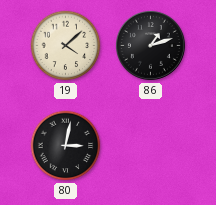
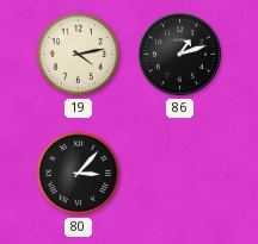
19: 4:08 -> 4:13 (79, 55)
80: 3:02 -> 3:07 (79, 174)
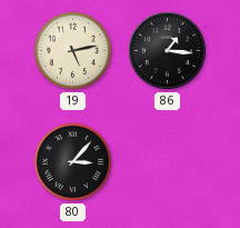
19: 4:13 -> 5:13 (73, 51)
86: 1:12 -> 1:16 (167, 50)
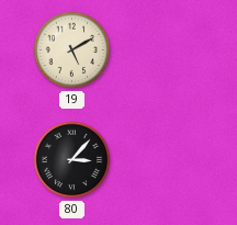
19: 5:13 -> 5:10 (72, 50)
86: 1:16 -> none (167, 50)
